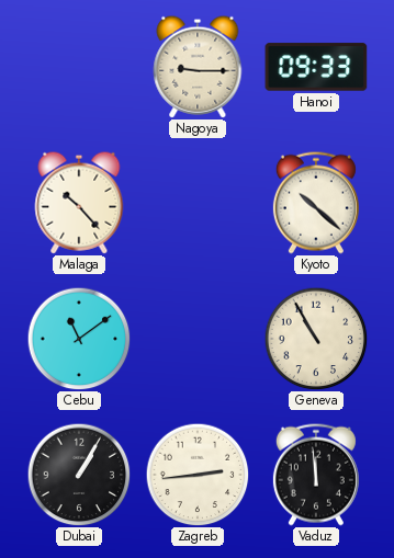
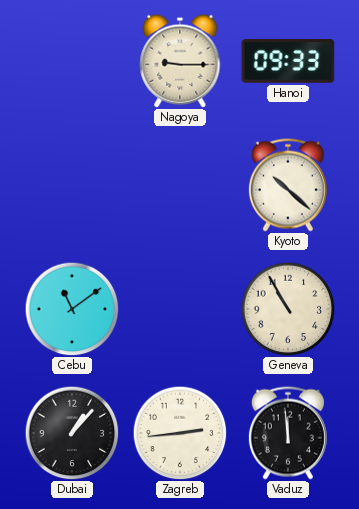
Malaga: 10:23 -> none (79, 203)
Dubai: 1:05 -> 1:07 (72, 433)
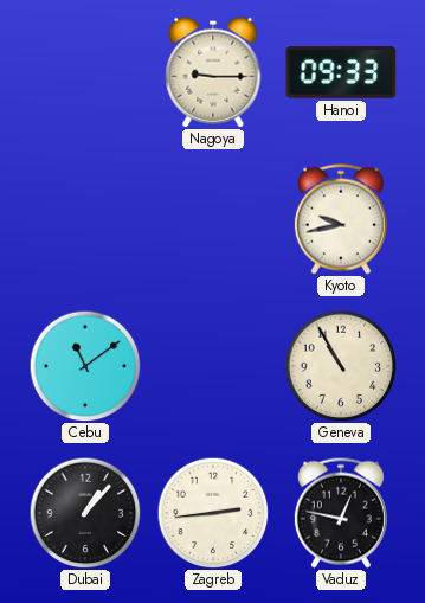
Kyoto: 10:22 -> 9:43 (341, 219)
Vaduz: 11:59 -> 12:47 (341, 513)
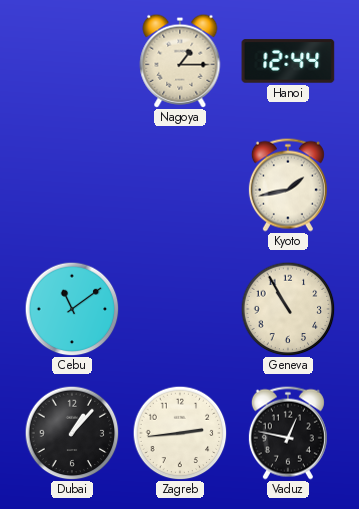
Nagoya: 9:15 -> 1:15 (180, 61)
Hanoi: 09:33 -> 12:44 (288, 61)
Kyoto: 9:43 -> 1:43 (288, 185)
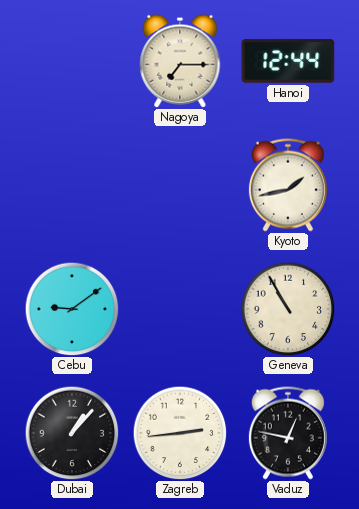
Nagoya: 1:15 -> 7:15 (180, 61)
Cebu: 11:09 -> 9:09 (72, 309)
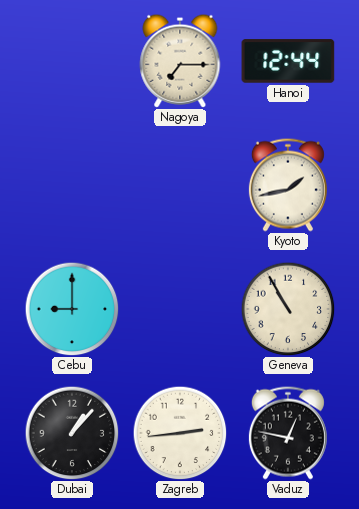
Cebu: 9:09 -> 9:00 (72, 309)
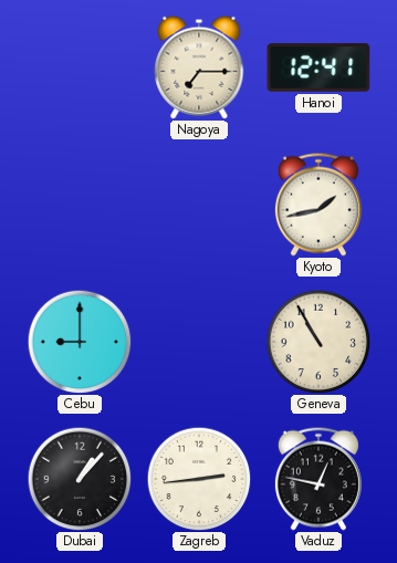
Hanoi: 12:44 -> 12:41 (318, 67)
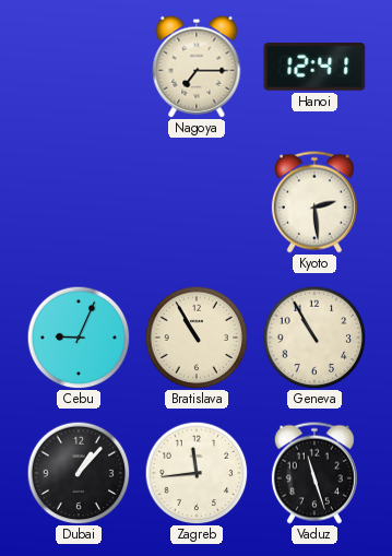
Kyoto: 1:43 -> 2:29 (314, 202)
Cebu: 9:00 -> 9:04 (79, 338)
Bratislava: none -> 10:55 (197, 338)
Zagreb: 2:44 -> 11:44 (197, 473)
Vaduz: 12:47 -> 11:27 (314, 473)
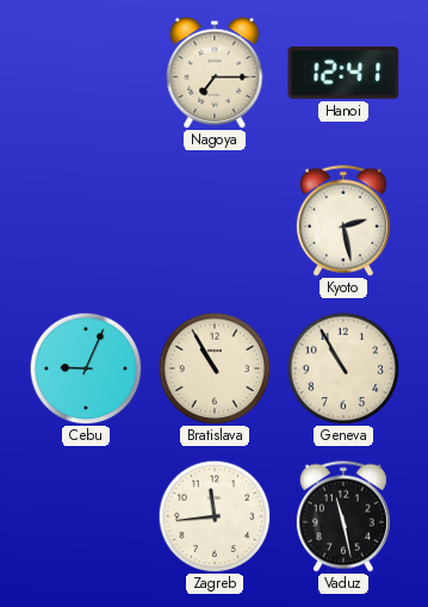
Kyoto: 2:29 -> 2:28 (343, 221)
Dubai: 1:07 -> none (79, 473)
Vaduz: 11:27 -> 11:28 (343, 516)
